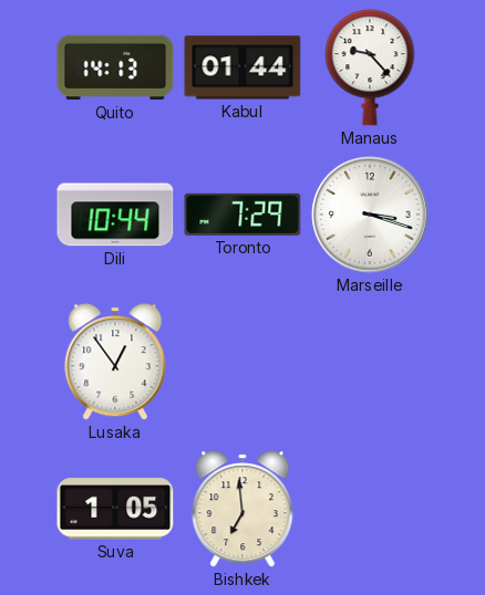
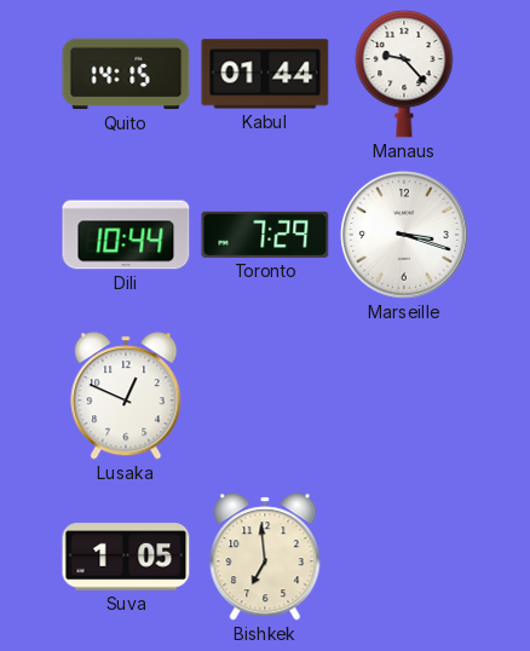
Quito: 14:13 -> 14:15 (126, 74)
Lusaka: 12:54 -> 12:49 (126, 396)
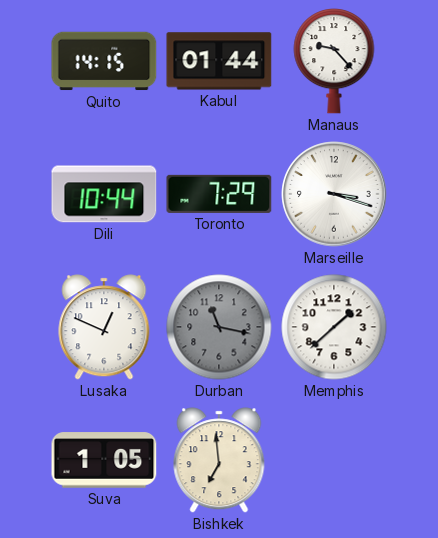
Durban: none -> 11:17 (219, 327)
Memphis: none -> 1:38 (334, 327)
